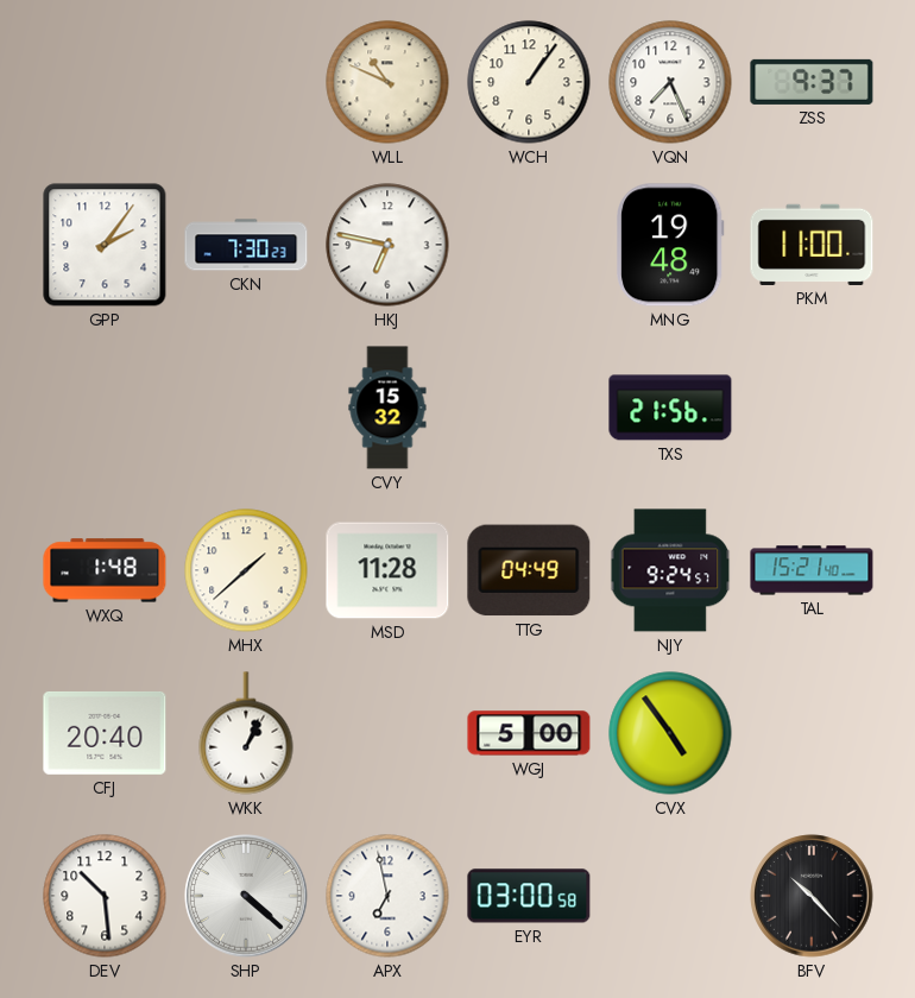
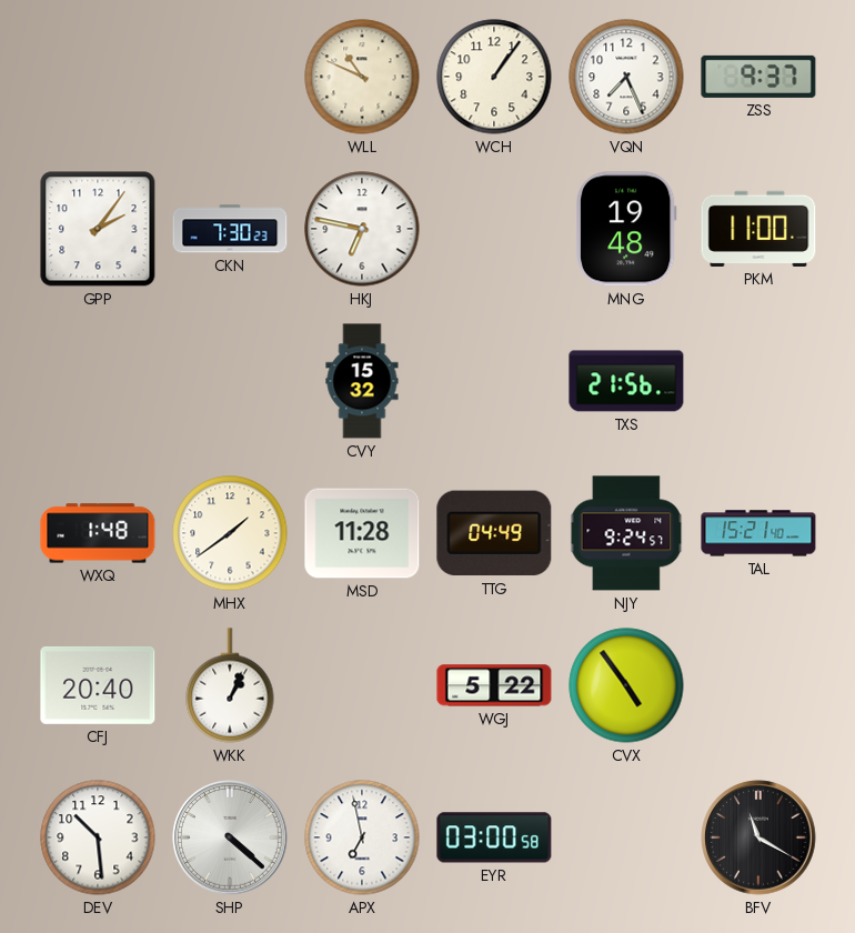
MHX: 1:38 -> 1:39 (230, 533)
WGJ: 5:00 -> 5:22 (494, 685)
BFV: 10:23 -> 11:20 (758, 837)
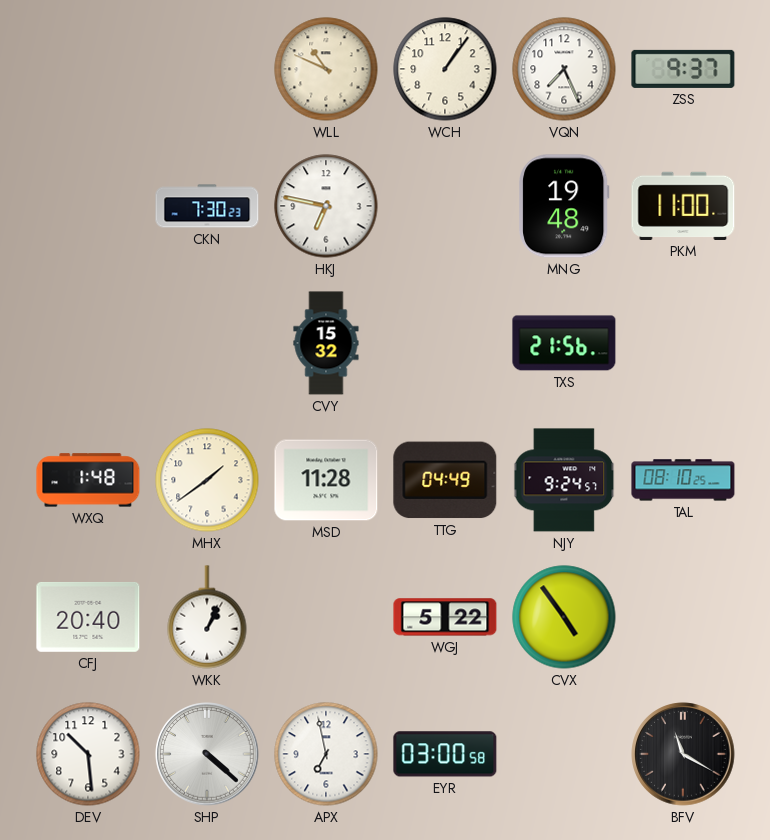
GPP: 2:06 -> none (98, 229)
TAL: 15:21 -> 08:10 (683, 480)
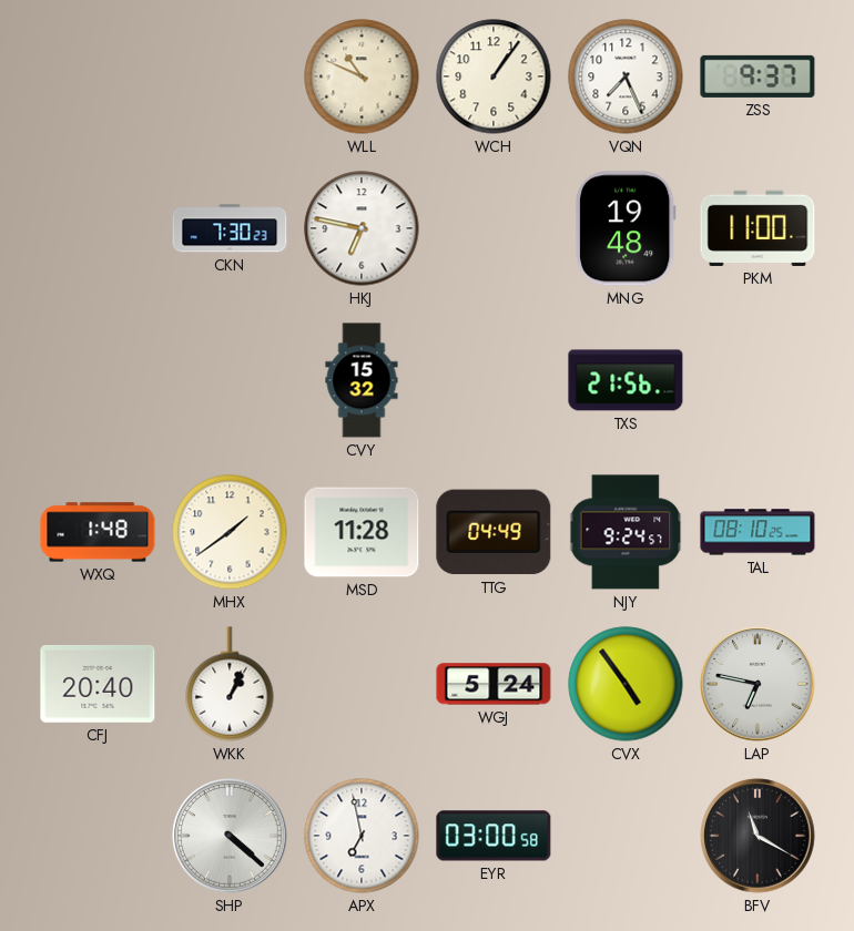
WGJ: 5:22 -> 5:24 (494, 684)
LAP: none -> 6:47 (758, 684)
DEV: 10:29 -> none (88, 754)
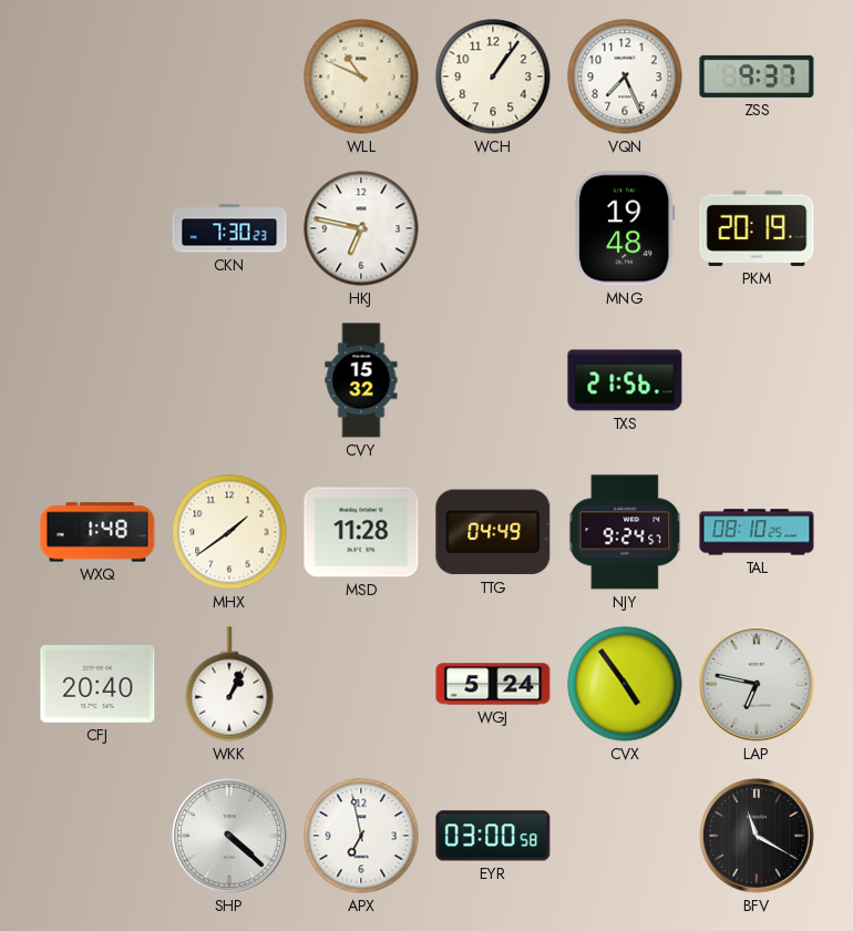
PKM: 11:00 -> 20:19 (757, 228)
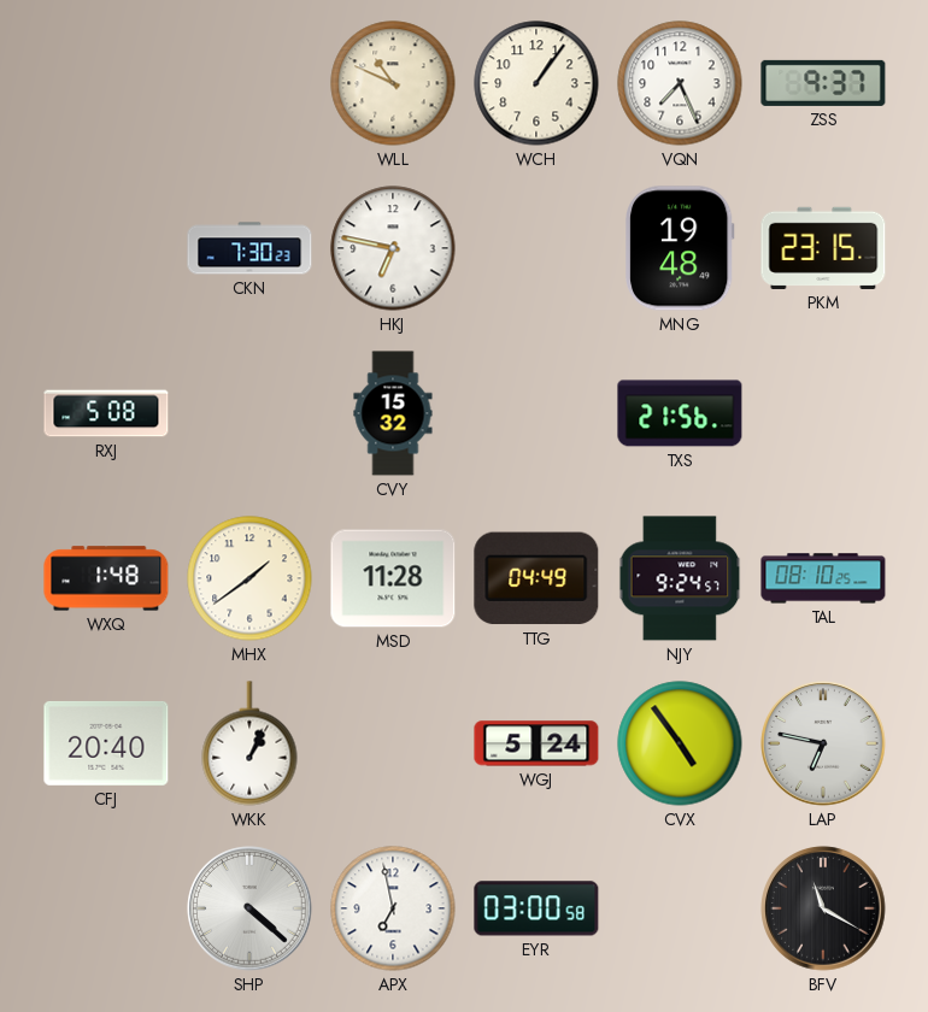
PKM: 20:19 -> 23:15 (823, 248)
RXJ: none -> 5:08 (106, 413)
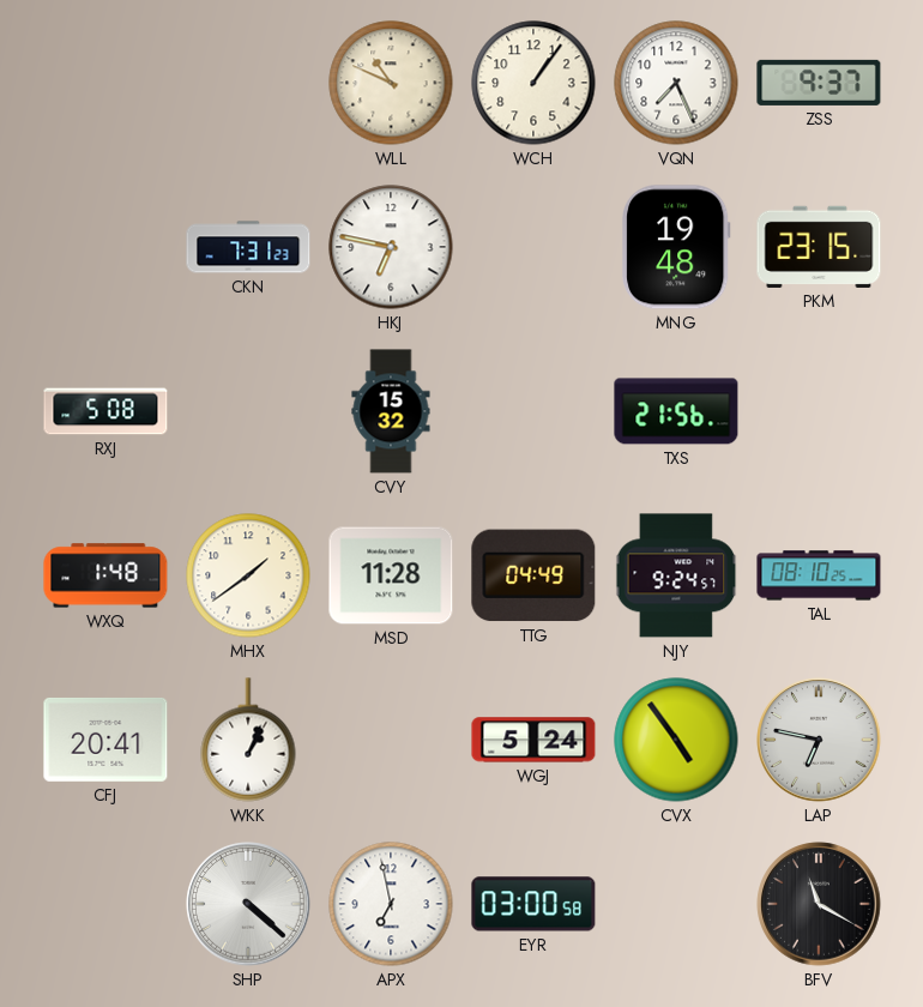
CKN: 7:30 -> 7:31 (248, 247)
CFJ: 20:40 -> 20:41 (105, 740)
